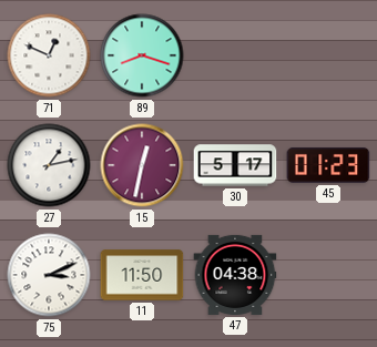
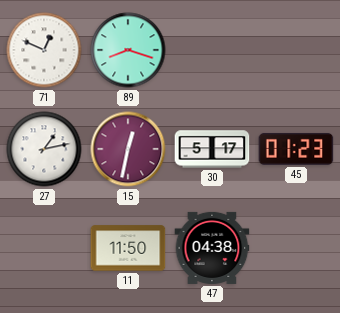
75: 3:11 -> none (49, 275)
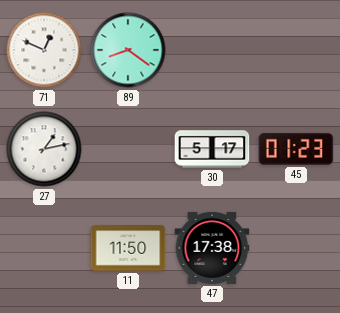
89: 8:18 -> 8:21 (128, 50)
15: 12:32 -> none (128, 149)
47: 04:38 -> 17:38 (212, 248)
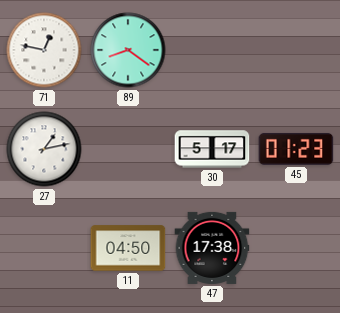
71: 12:49 -> 12:47 (44, 50)
11: 11:50 -> 04:50 (128, 248)
